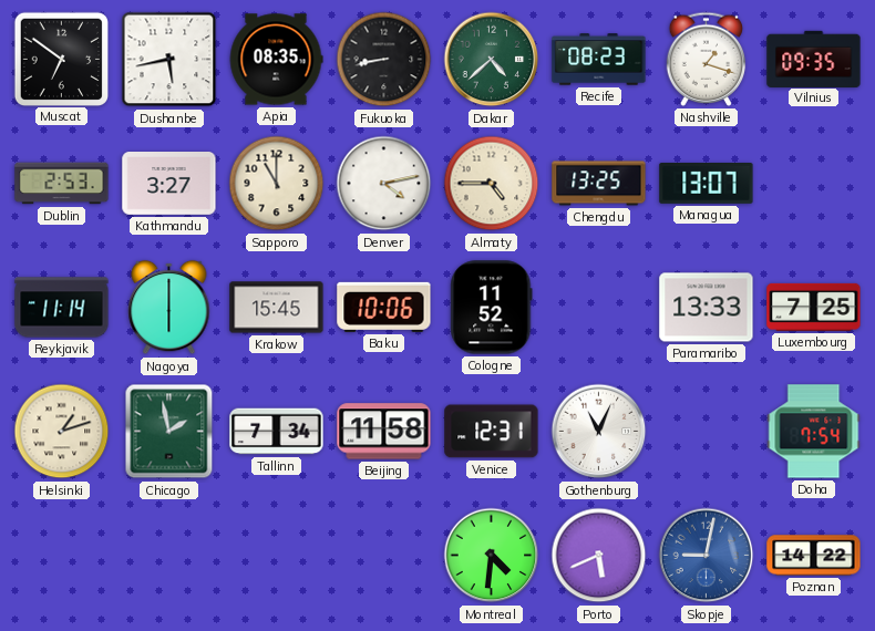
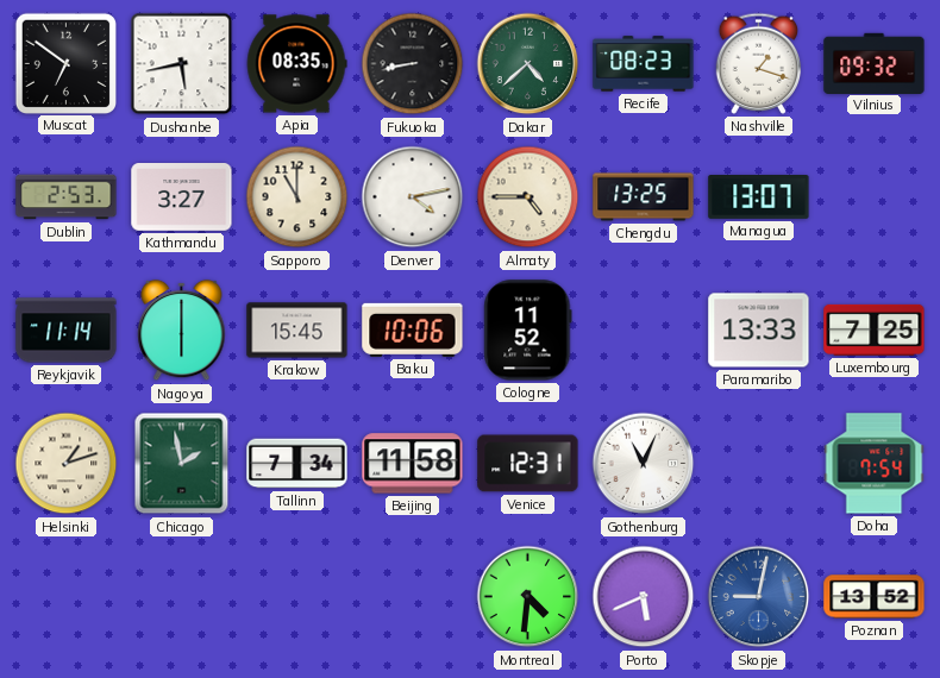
Vilnius: 09:35 -> 09:32 (875, 63)
Poznan: 14:22 -> 13:52 (875, 597)
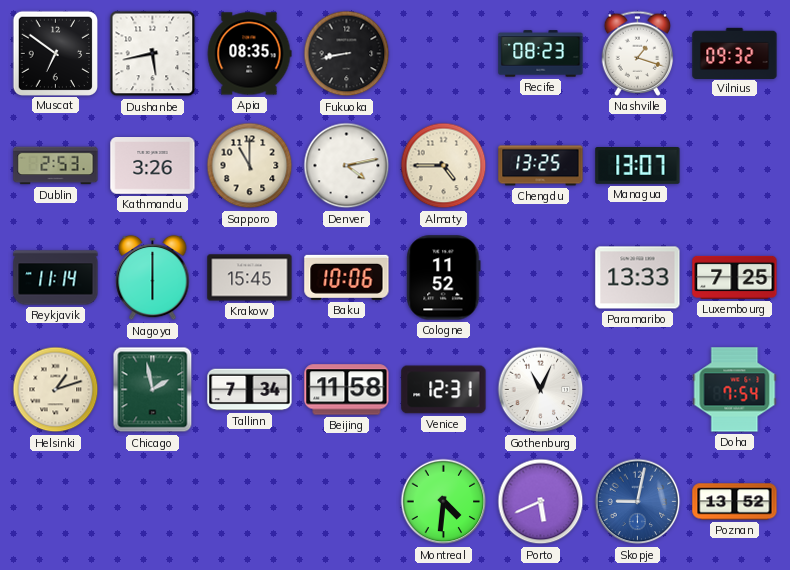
Dakar: 4:38 -> none (528, 64)
Kathmandu: 3:27 -> 3:26 (153, 166)
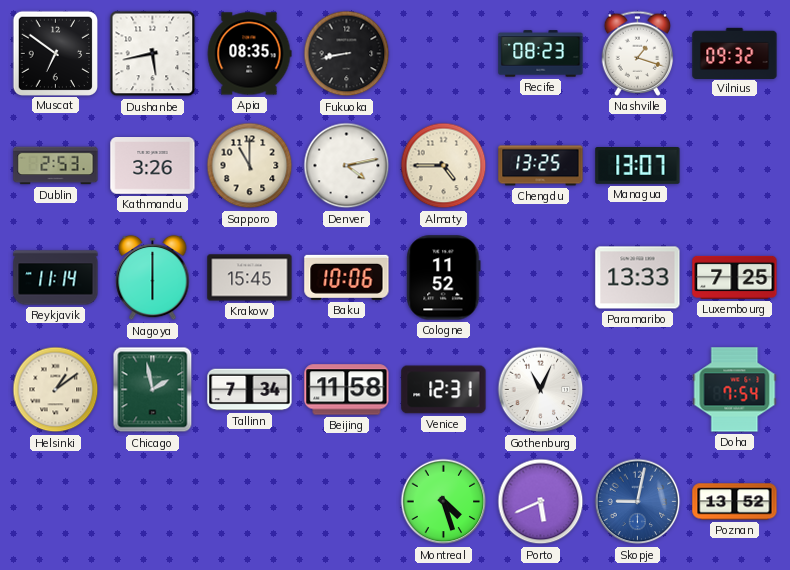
Helsinki: 1:12 -> 1:09 (56, 390)
Montreal: 4:31 -> 4:27 (444, 502)
